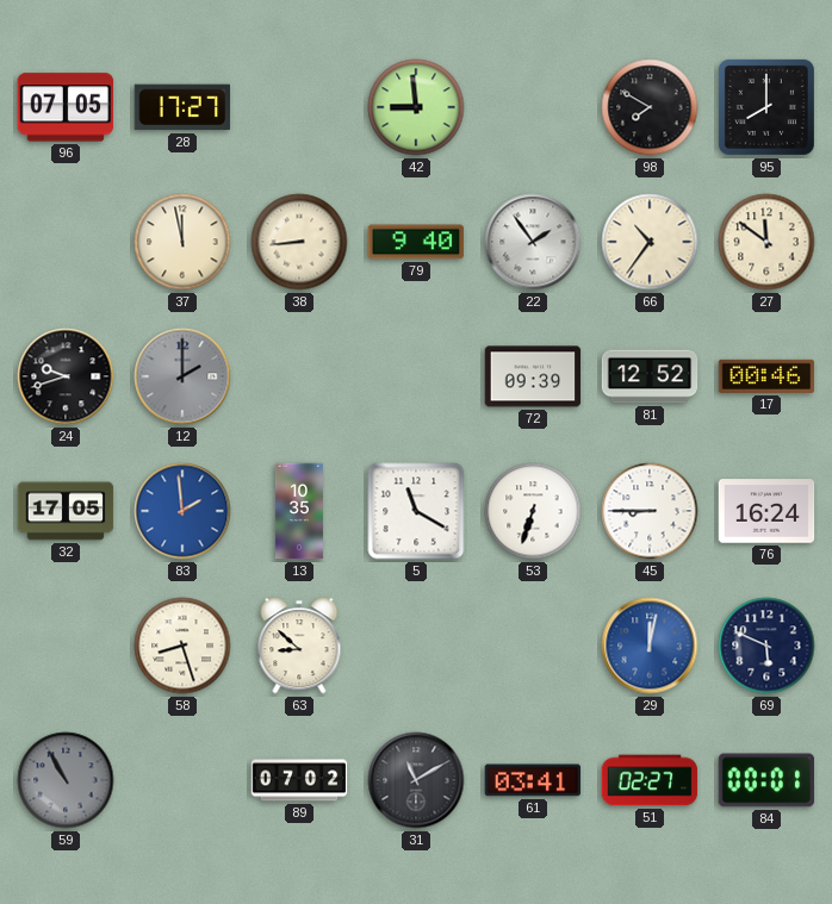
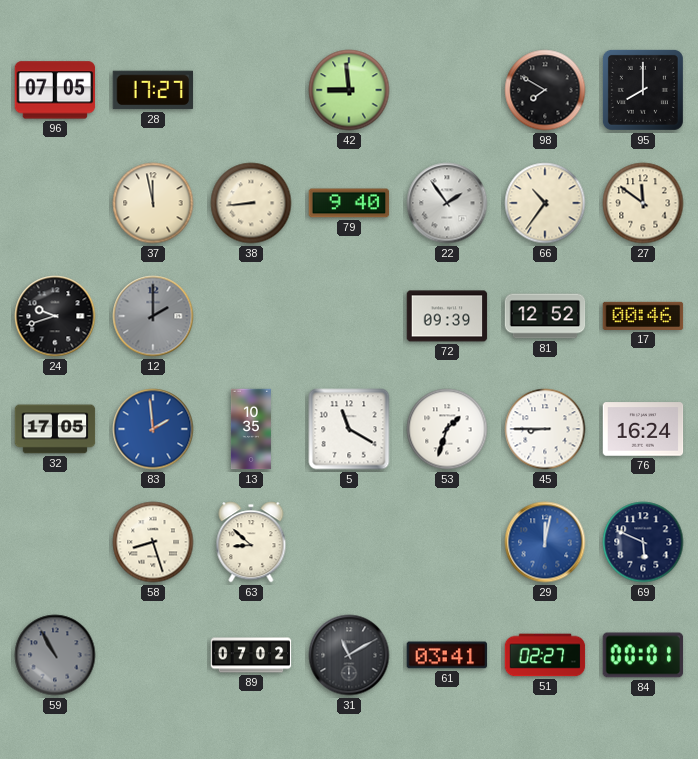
53: 6:33 -> 1:33 (447, 429)
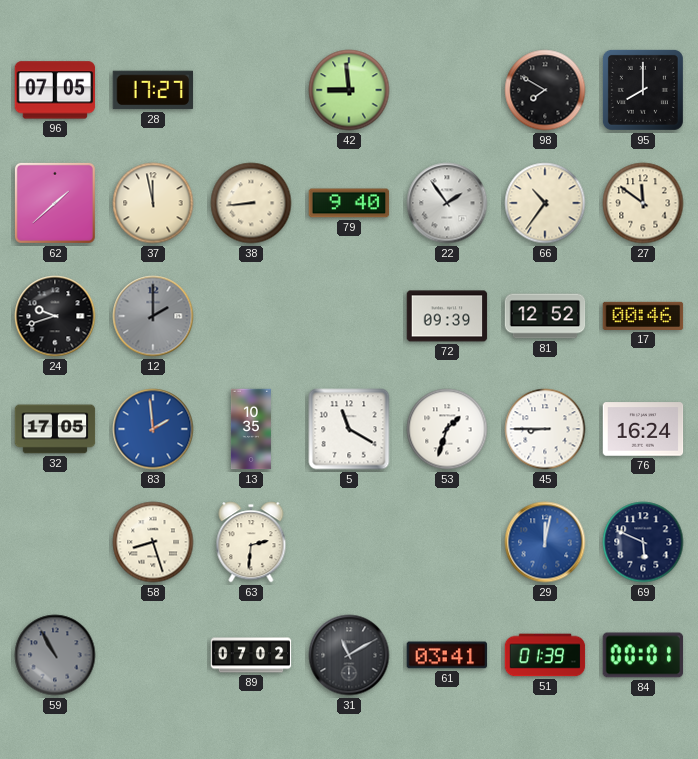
62: none -> 1:38 (55, 203)
63: 8:52 -> 2:31 (251, 542)
51: 02:27 -> 01:39 (545, 655)
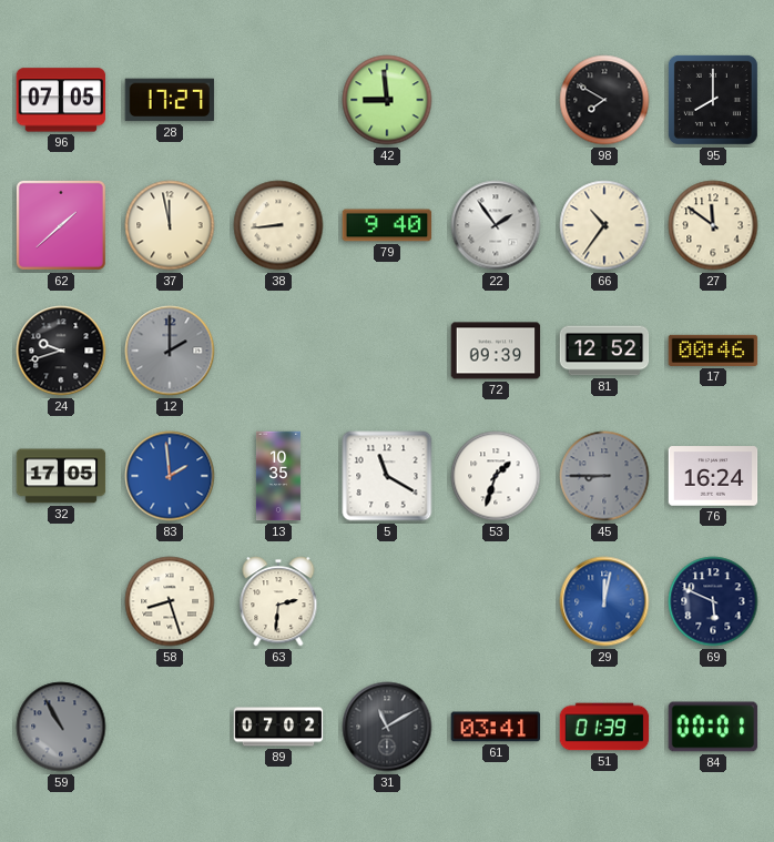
45 dial: white -> grey (604, 476)
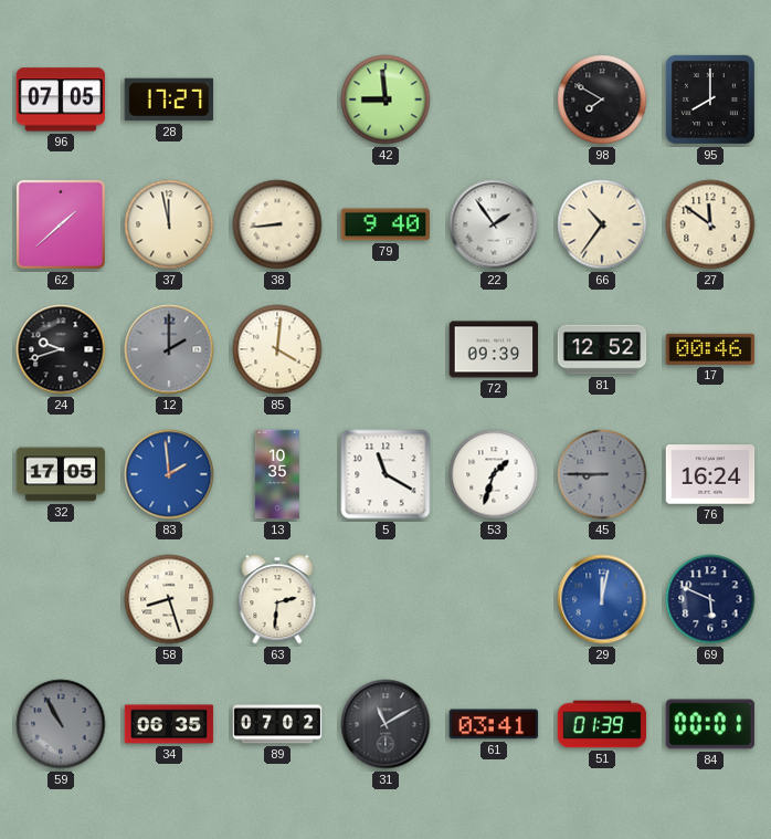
85: none -> 4:01 (277, 349)
34: none -> 06:35 (169, 724)
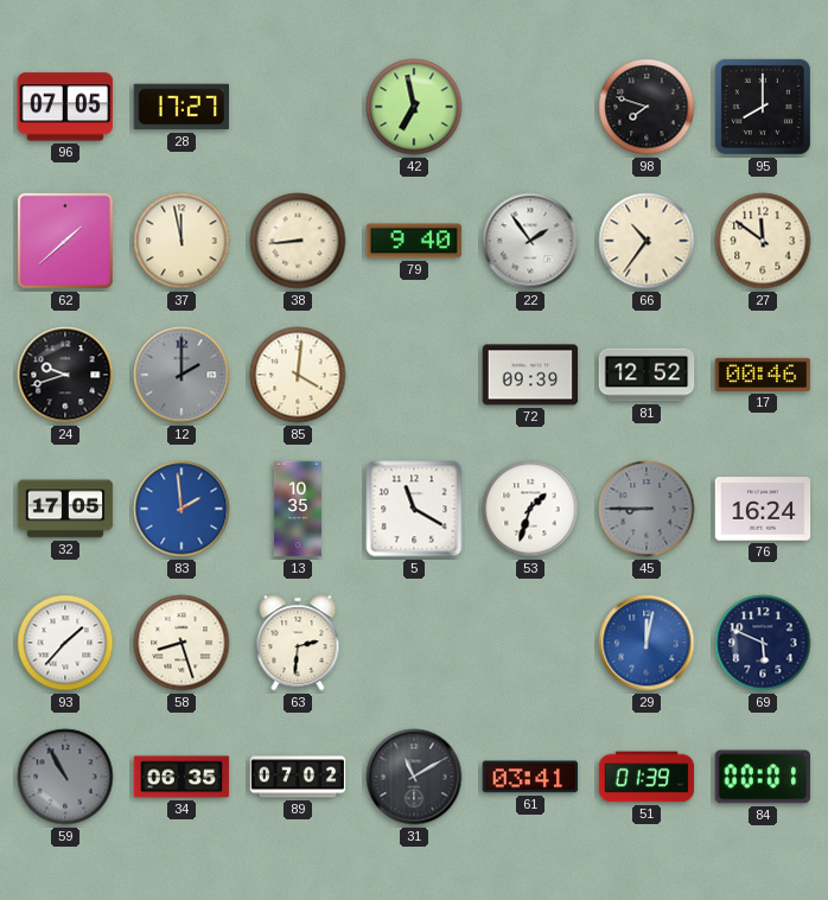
42: 8:59 -> 6:58 (414, 107)
98: 7:50 -> 7:48 (647, 107)
93: none -> 1:37 (65, 643)
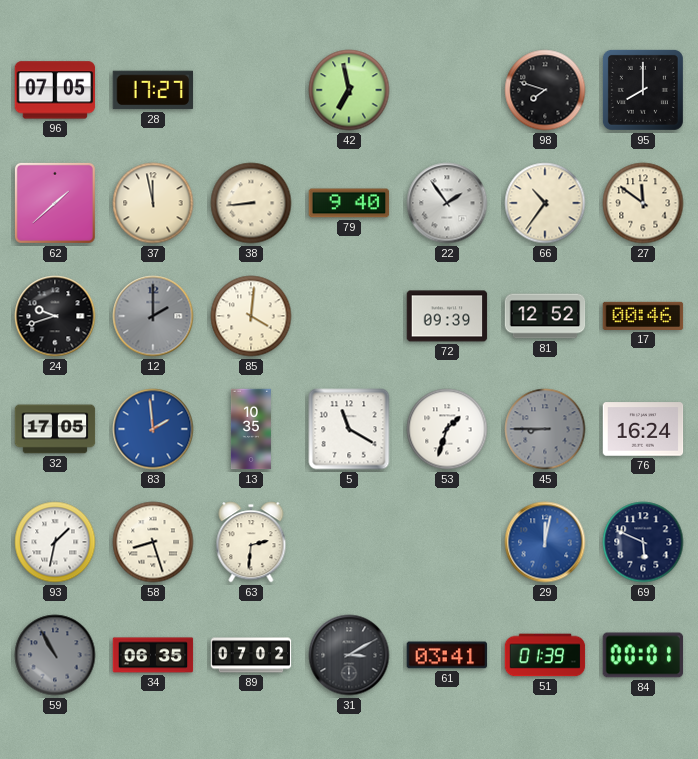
93: 1:37 -> 1:32 (55, 542)
31: 11:10 -> 3:10 (349, 655)
